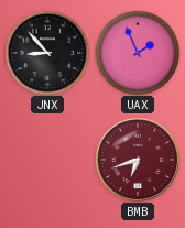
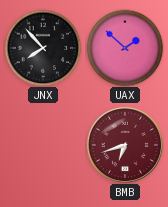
JNX: 8:53 -> 7:53 (43, 48)
UAX: 1:56 -> 1:52 (125, 48)
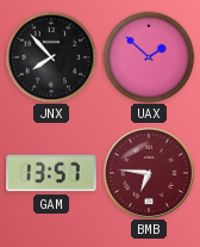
GAM: none -> 13:57 (51, 173)
BMB: 6:42 -> 6:46 (148, 172)
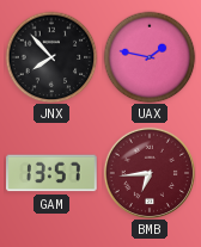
UAX: 1:52 -> 1:47 (150, 57)
BMB: 6:46 -> 6:44 (148, 172)
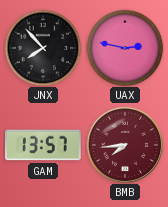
UAX: 1:47 -> 2:47 (125, 48)
BMB: 6:44 -> 7:44 (124, 144)
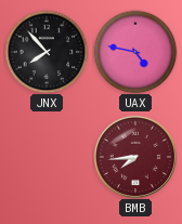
UAX: 2:47 -> 4:47 (135, 52)
GAM: 13:57 -> none (43, 145)
